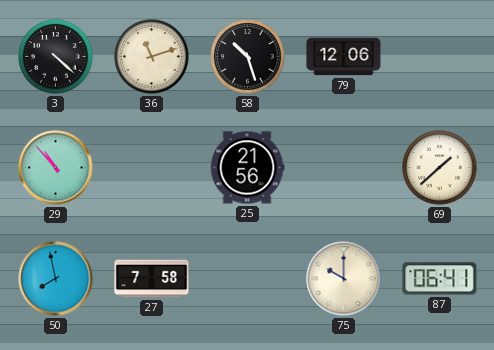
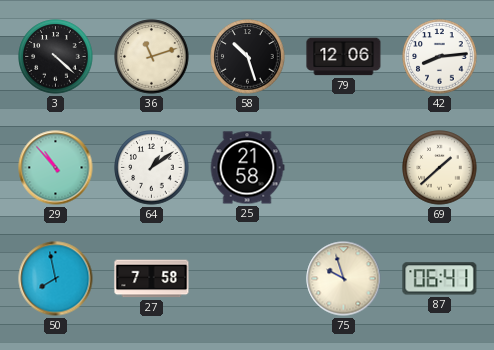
42: none -> 8:14 (440, 57)
64: none -> 1:09 (152, 168)
25: 21:56 -> 21:58 (247, 168)
75: 10:00 -> 9:57 (344, 279)
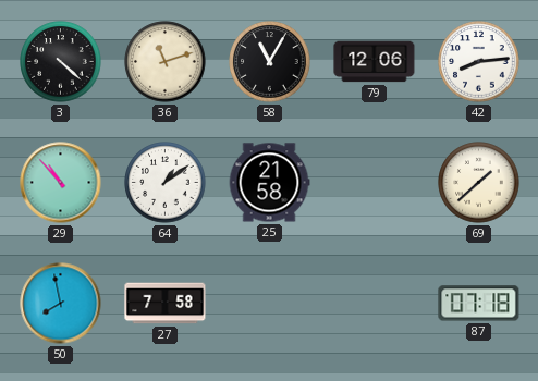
58: 10:27 -> 11:05 (270, 62)
75: 9:57 -> none (344, 279)
87: 06:41 -> 07:18 (479, 304)
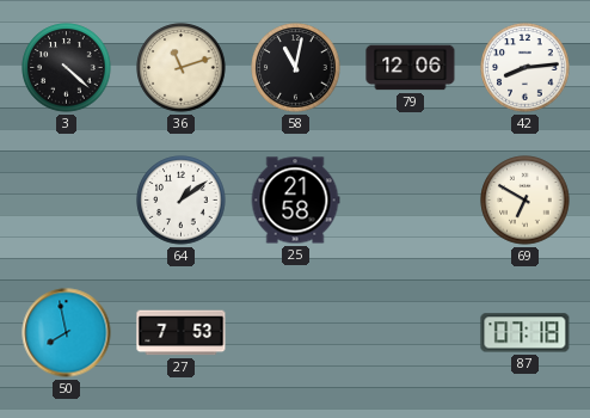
58: 11:05 -> 11:02 (296, 68)
29: 10:53 -> none (61, 183)
69: 1:38 -> 6:50 (526, 201)
27: 7:58 -> 7:53 (182, 333)
